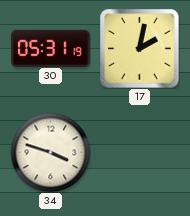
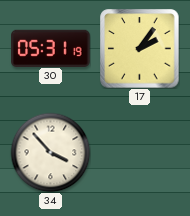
17: 2:02 -> 2:06 (140, 49)
34: 3:48 -> 3:53 (50, 152)
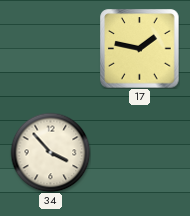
30: 05:31 -> none (51, 48)
17: 2:06 -> 1:47 (140, 49)
